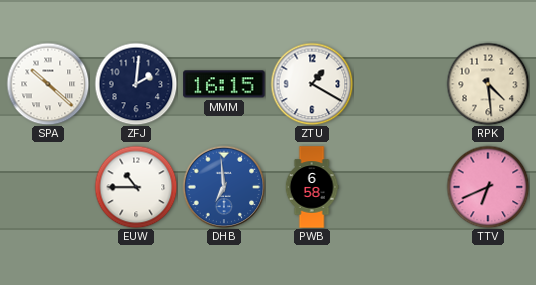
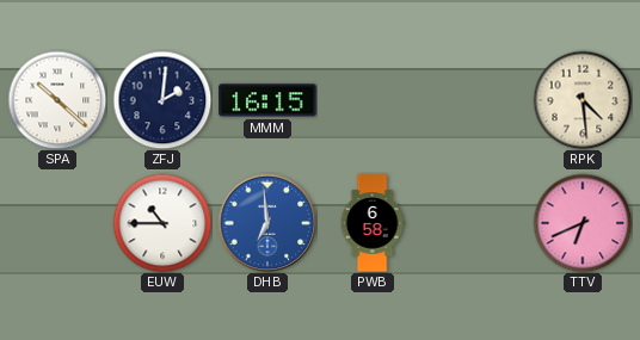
ZTU: 1:20 -> none (312, 84)
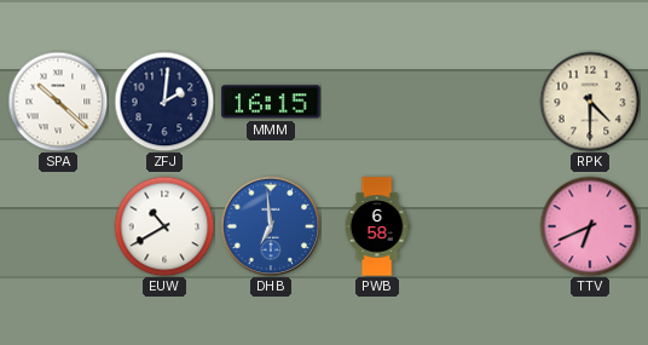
RPK: 4:29 -> 4:30 (590, 102)
EUW: 10:45 -> 10:40 (164, 226)
